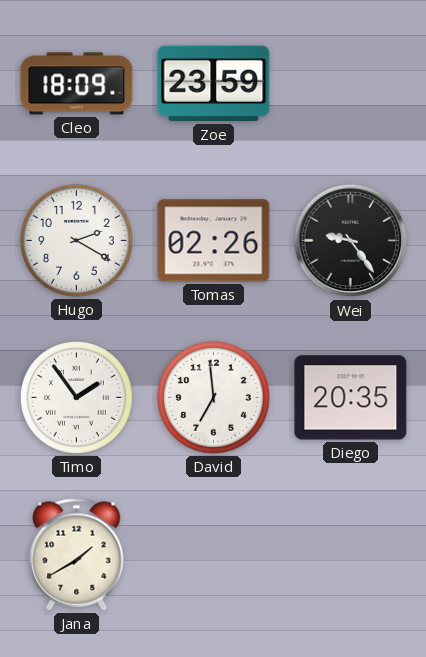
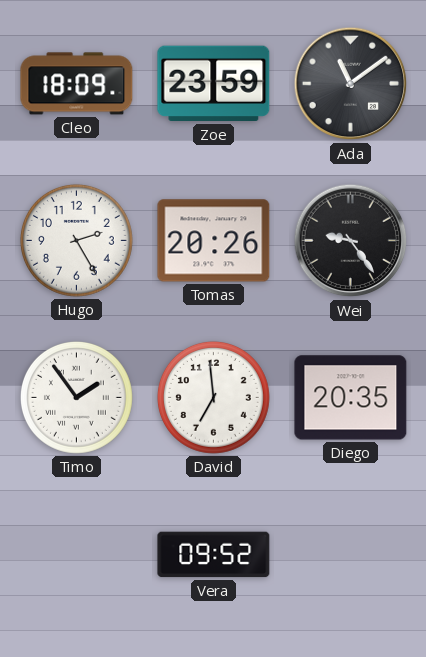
Ada: none -> 11:09 (351, 84)
Hugo: 2:20 -> 2:25 (76, 240)
Tomas: 02:26 -> 20:26 (214, 241)
Jana: 1:40 -> none (77, 555)
Vera: none -> 09:52 (214, 555)
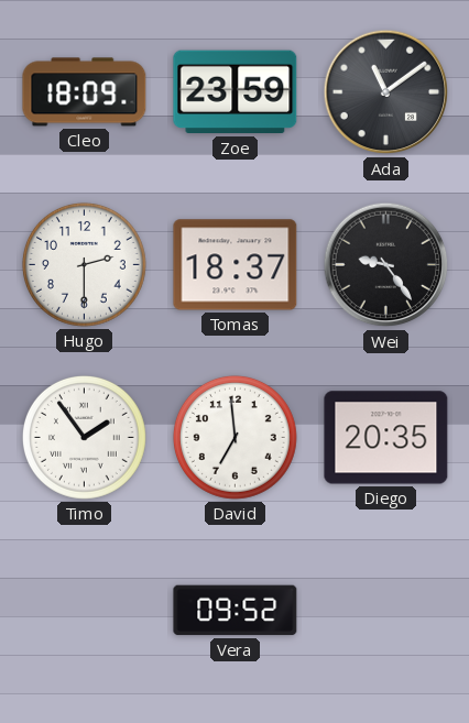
Hugo: 2:25 -> 2:30 (84, 264)
Tomas: 20:26 -> 18:37 (236, 265)
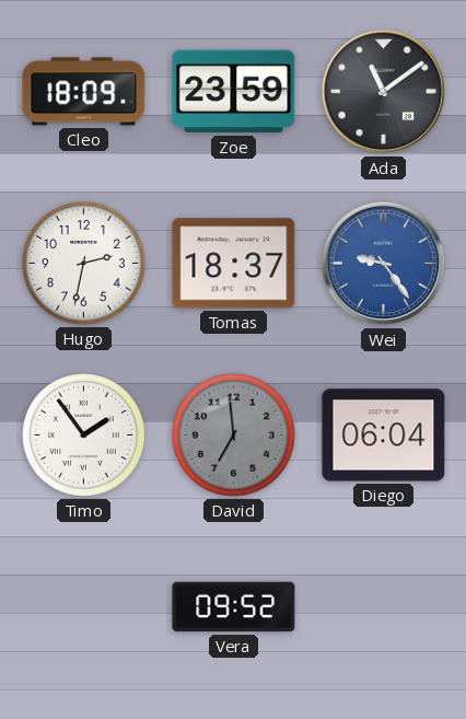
Hugo: 2:30 -> 2:32 (83, 263)
Wei dial: black -> blue (384, 264)
David dial: white -> grey (233, 434)
Diego: 20:35 -> 06:04 (384, 436)
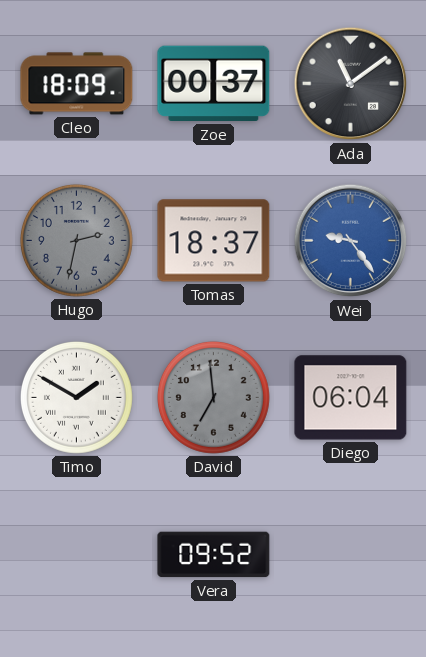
Zoe: 23:59 -> 00:37 (214, 84)
Hugo dial: white -> grey (76, 240)
Timo: 1:54 -> 1:50 (76, 397)
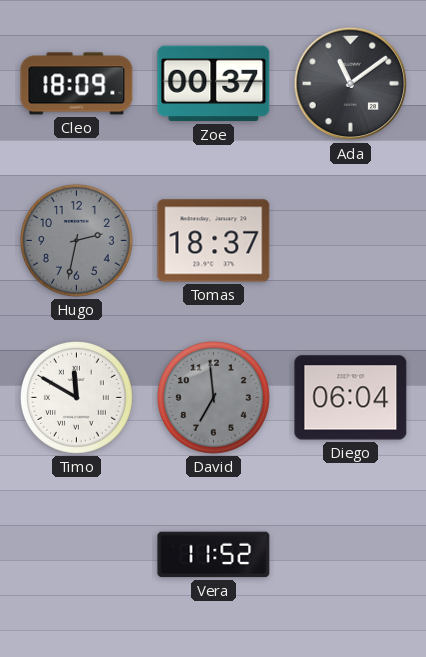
Wei: 9:24 -> none (351, 241)
Timo: 1:50 -> 11:50 (76, 397)
Vera: 09:52 -> 11:52 (214, 555)
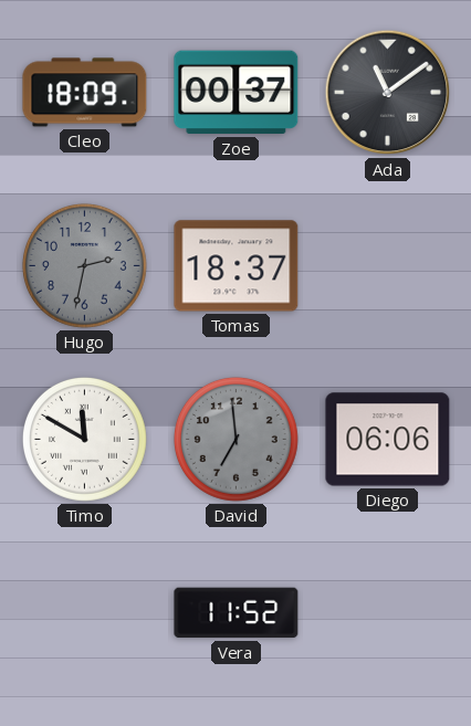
Diego: 06:04 -> 06:06 (388, 440)
